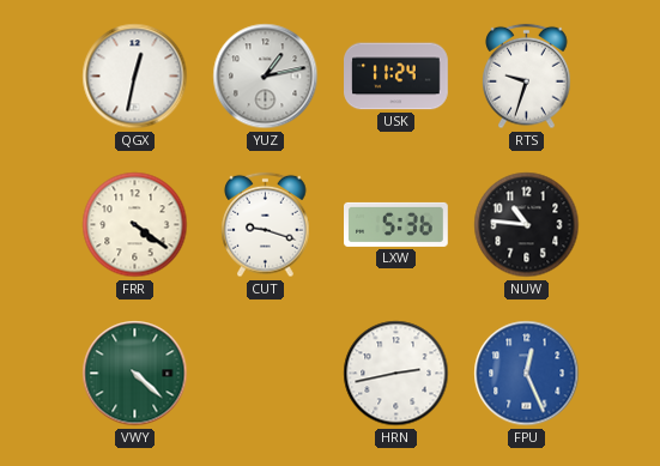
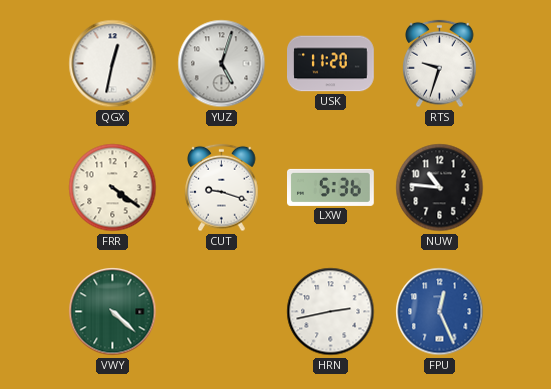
YUZ: 1:13 -> 5:03 (222, 64)
USK: 11:24 -> 11:20 (331, 64)
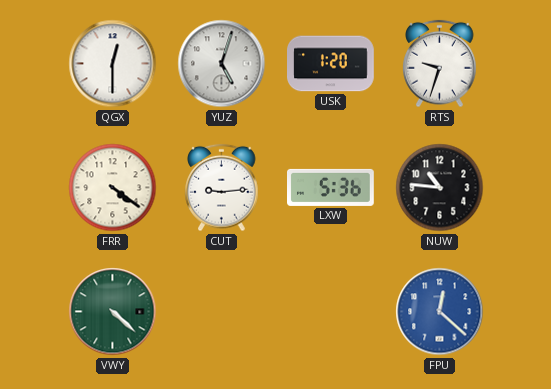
QGX: 12:32 -> 12:30 (113, 64)
USK: 11:20 -> 1:20 (331, 64)
CUT: 9:18 -> 9:14 (222, 188)
HRN: 2:43 -> none (331, 312)
FPU: 12:26 -> 12:22 (440, 312)
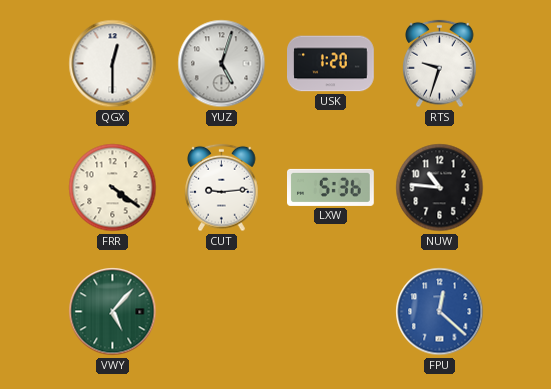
VWY: 4:22 -> 5:07 (113, 312)
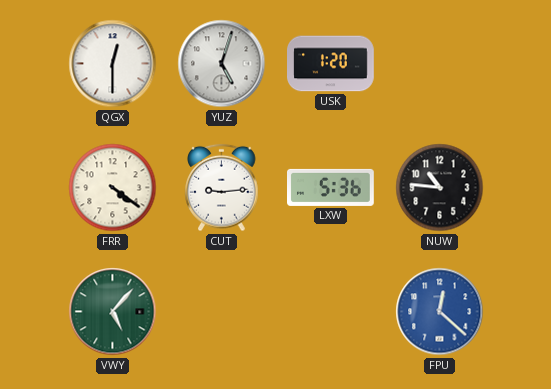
RTS: 9:33 -> none (440, 64)
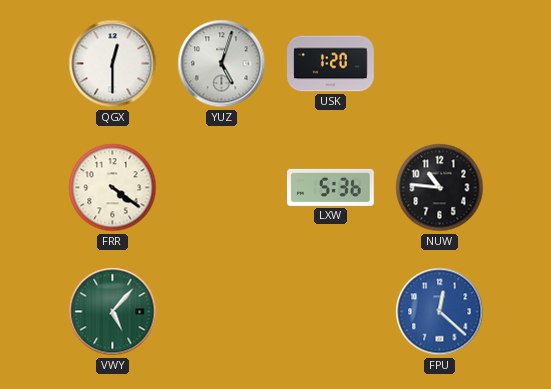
CUT: 9:14 -> none (222, 188)
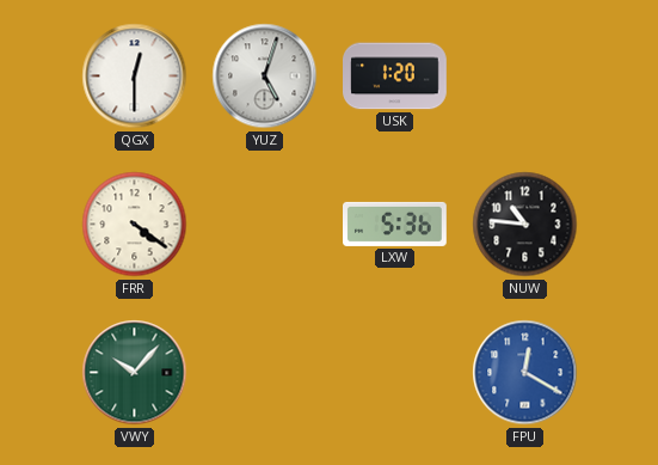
VWY: 5:07 -> 10:07 (135, 373)
FPU: 12:22 -> 12:20 (525, 373)
